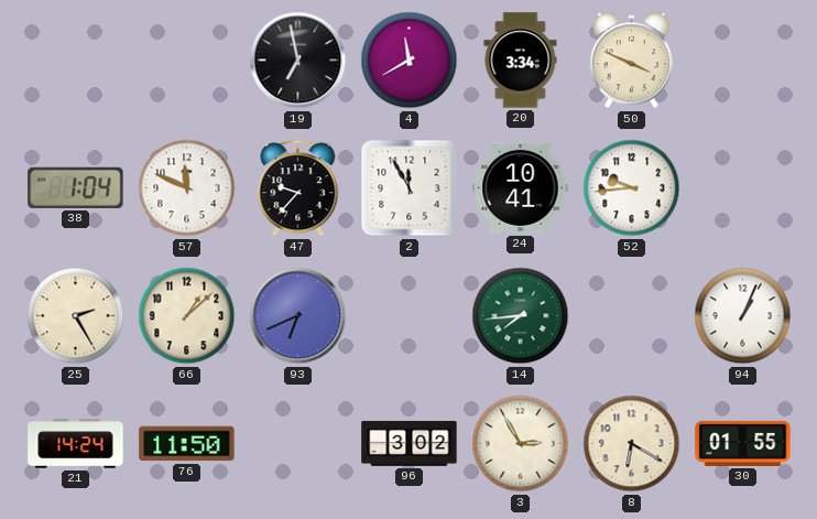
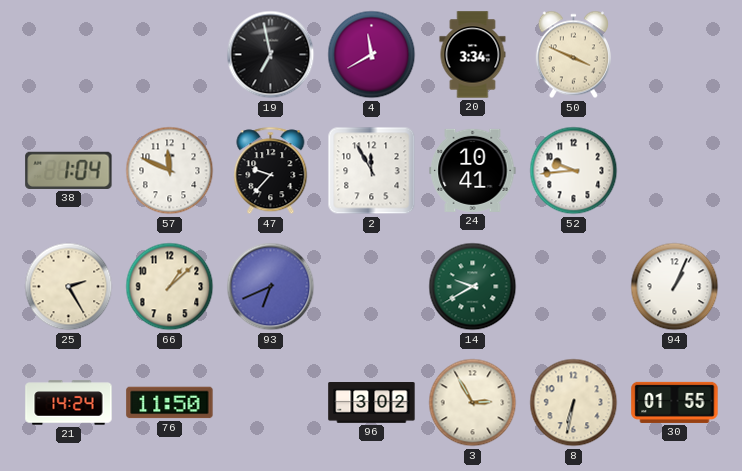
14: 7:44 -> 9:40 (473, 287)
8: 6:20 -> 6:32 (574, 403)
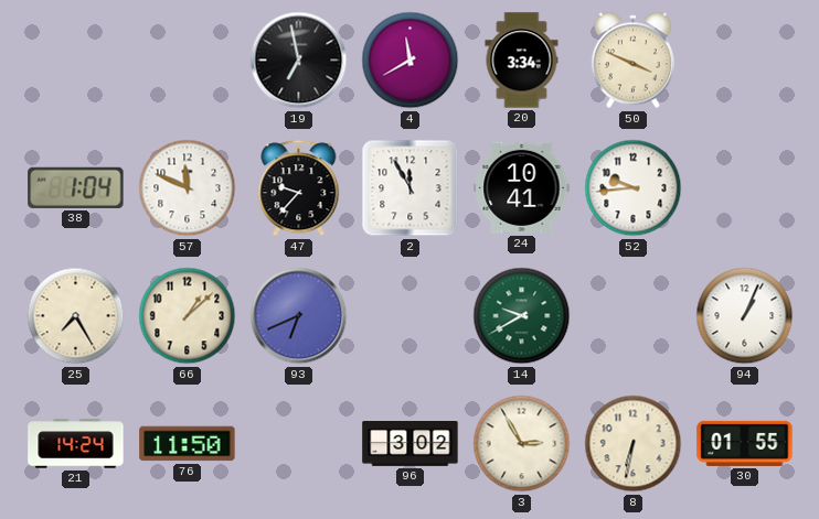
25: 2:25 -> 7:25 (76, 316)
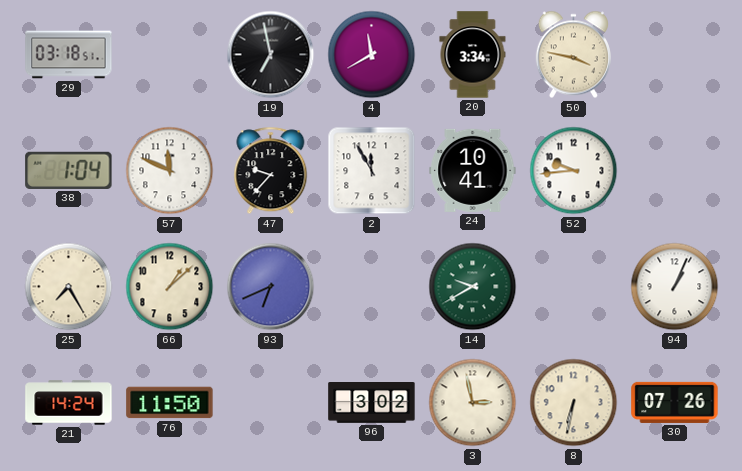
29: none -> 03:18 (69, 55)
50: 3:49 -> 3:47 (573, 55)
3: 2:55 -> 2:58 (473, 403)
30: 01:55 -> 07:26 (675, 402)
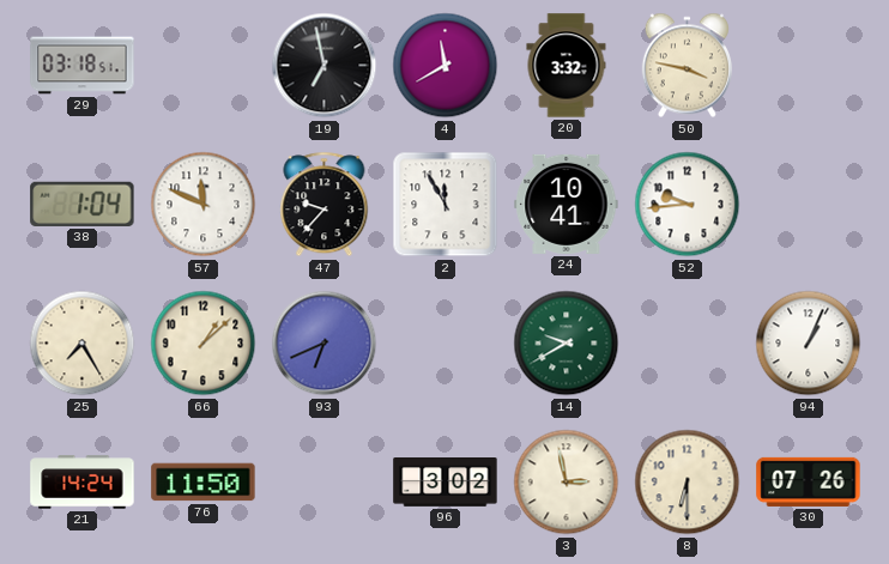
20: 3:34 -> 3:32 (567, 66)
8: 6:32 -> 6:30 (688, 483)
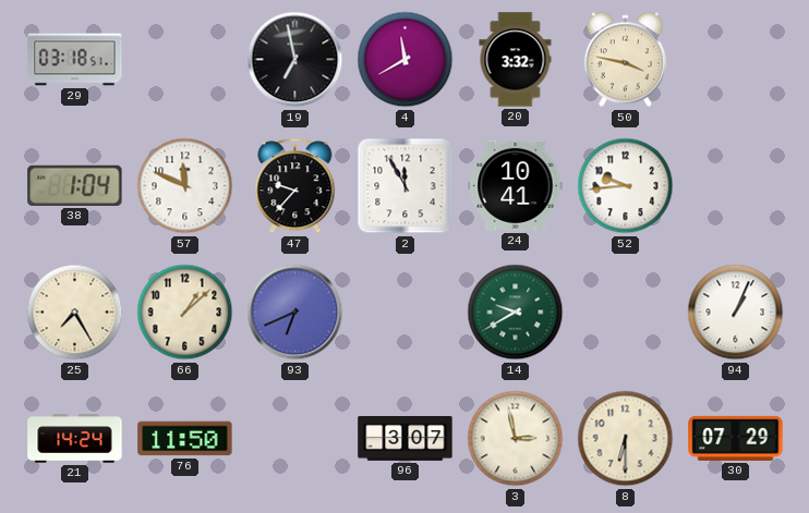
96: 3:02 -> 3:07 (406, 439)
30: 07:26 -> 07:29 (736, 438)
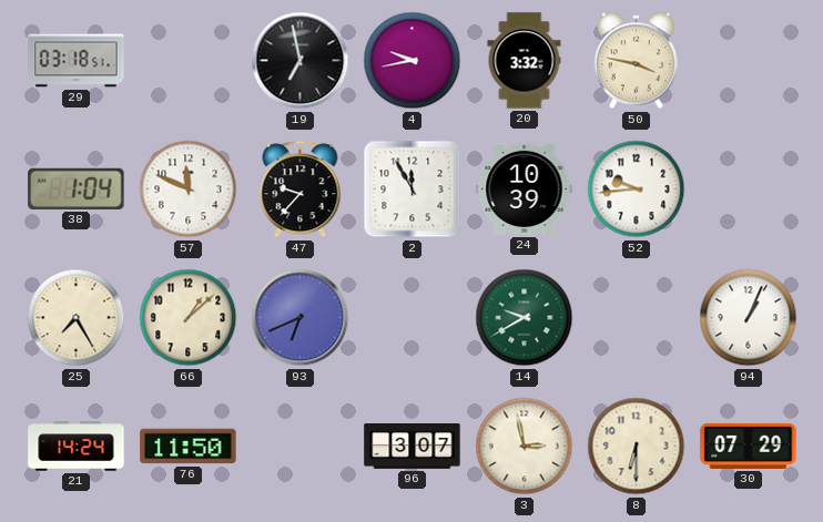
4: 11:40 -> 9:43 (413, 61)
24: 10:41 -> 10:39 (525, 188)
